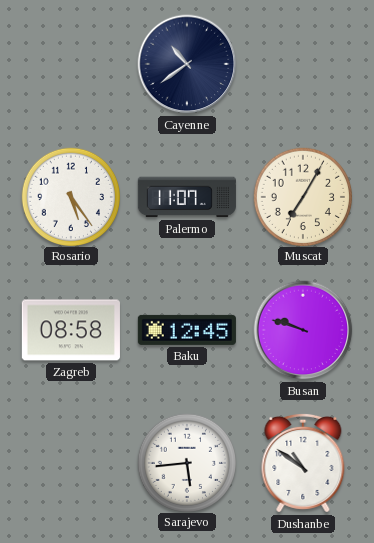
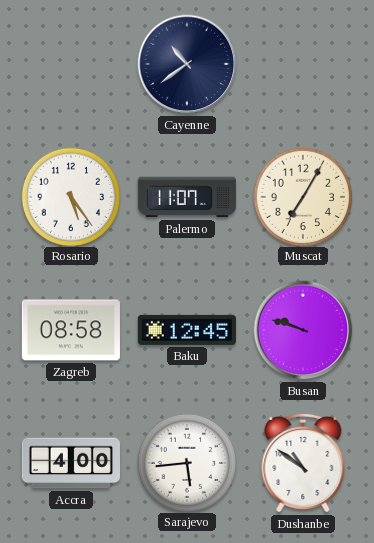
Accra: none -> 4:00 (71, 463)
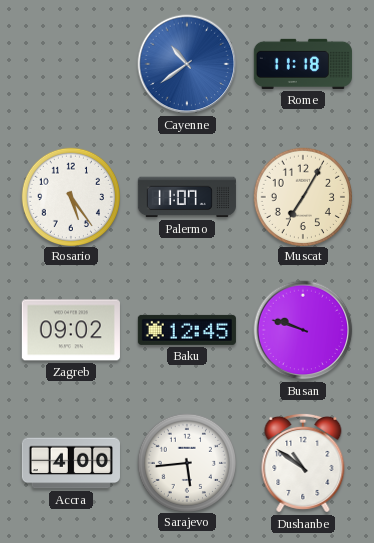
Cayenne dial: navy -> blue (187, 64)
Rome: none -> 11:18 (303, 64)
Zagreb: 08:58 -> 09:02 (71, 330)
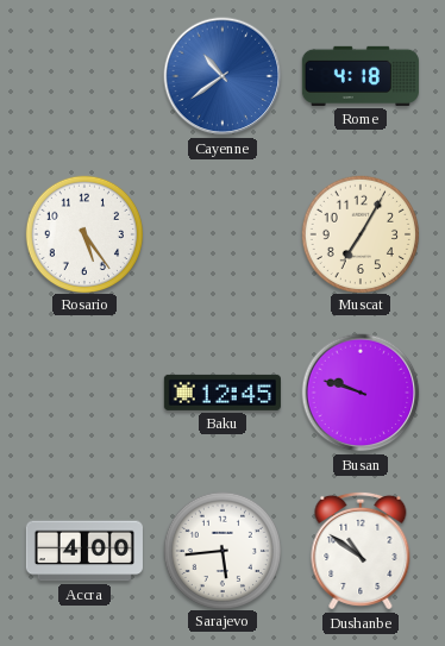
Rome: 11:18 -> 4:18 (361, 76)
Palermo: 11:07 -> none (187, 197)
Zagreb: 09:02 -> none (71, 330)
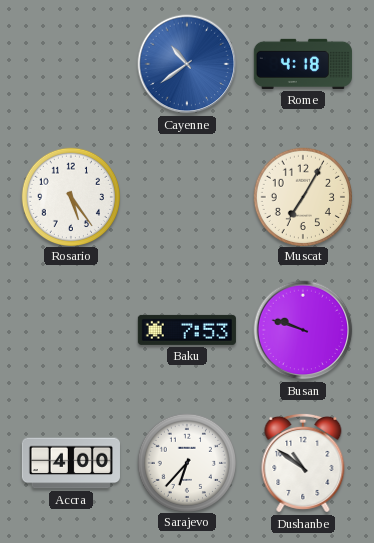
Baku: 12:45 -> 7:53 (187, 330)
Sarajevo: 5:44 -> 6:37 (186, 462)
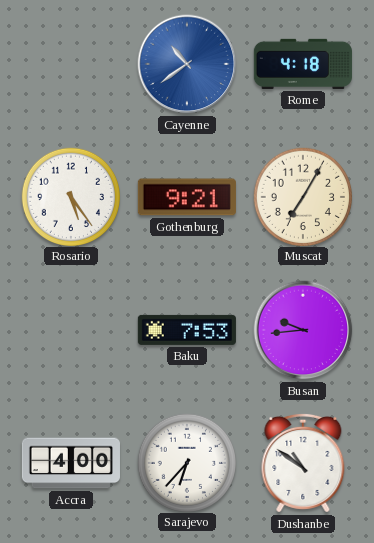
Gothenburg: none -> 9:21 (187, 197)
Busan: 9:48 -> 9:44 (303, 330)
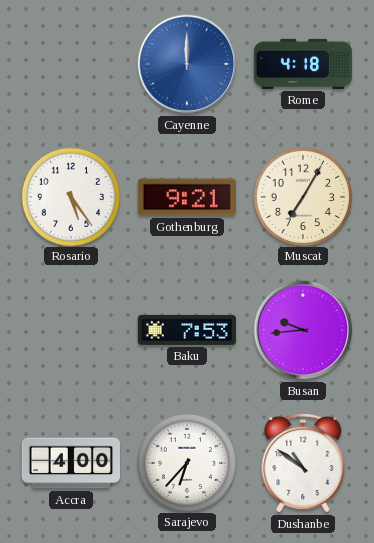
Cayenne: 10:39 -> 12:00 (187, 64)
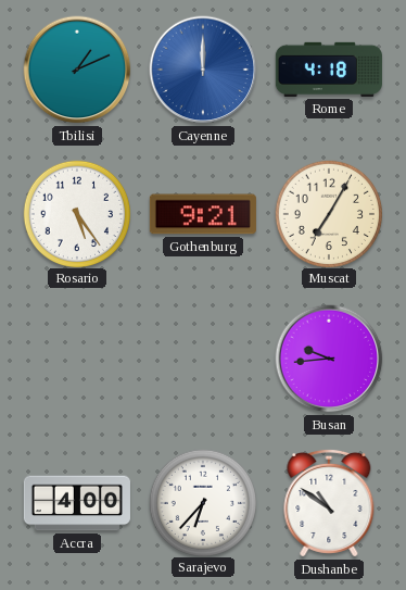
Tbilisi: none -> 1:11 (77, 70)
Baku: 7:53 -> none (187, 330)
